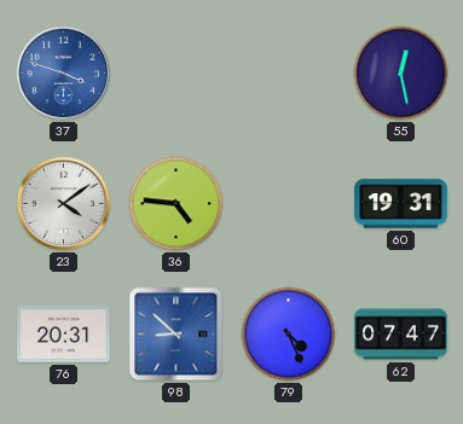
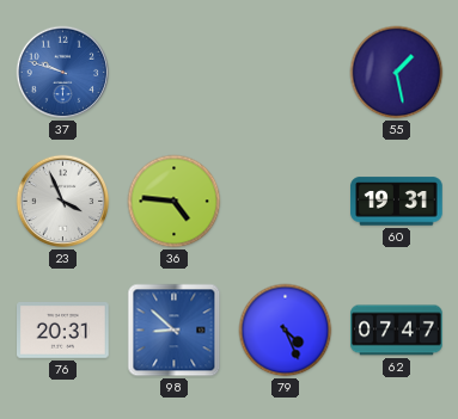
37: 3:48 -> 9:48 (63, 73)
55: 12:28 -> 1:28 (397, 73)
23: 4:09 -> 3:56 (63, 202)
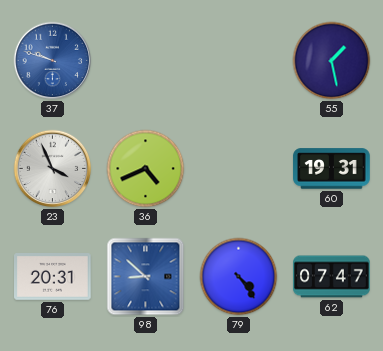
36: 4:46 -> 4:41 (146, 169)
79: 4:26 -> 4:24 (239, 277)
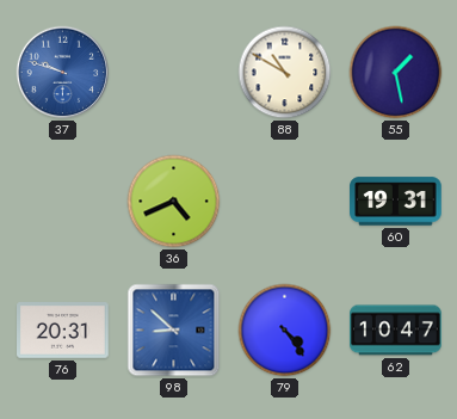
88: none -> 10:50 (285, 73)
23: 3:56 -> none (53, 169)
62: 07:47 -> 10:47 (396, 331)
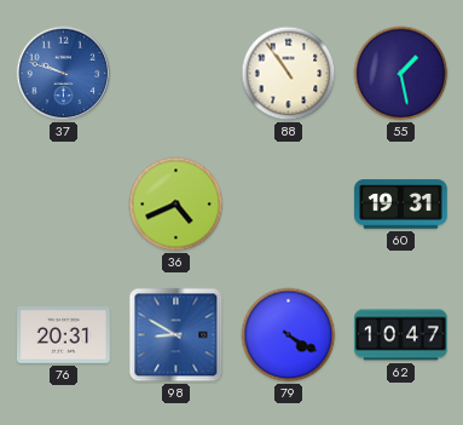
88: 10:50 -> 10:54 (289, 74)
98: 8:52 -> 8:50 (176, 335)
79: 4:24 -> 4:20 (289, 335)
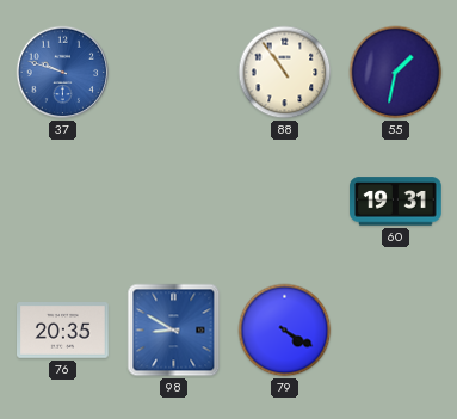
55: 1:28 -> 1:32 (396, 73)
36: 4:41 -> none (176, 205)
76: 20:31 -> 20:35 (63, 331)
62: 10:47 -> none (401, 335)
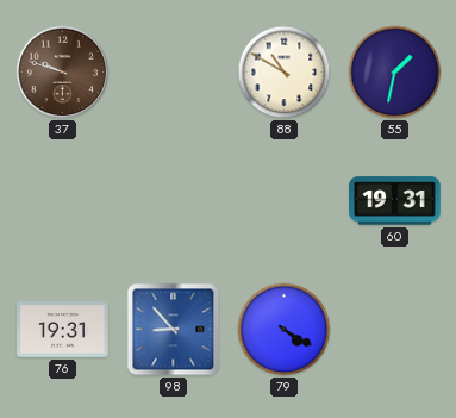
37 dial: blue -> brown (63, 73)
88: 10:54 -> 10:50 (285, 73)
76: 20:35 -> 19:31 (63, 330)
98: 8:50 -> 8:53 (174, 330)
